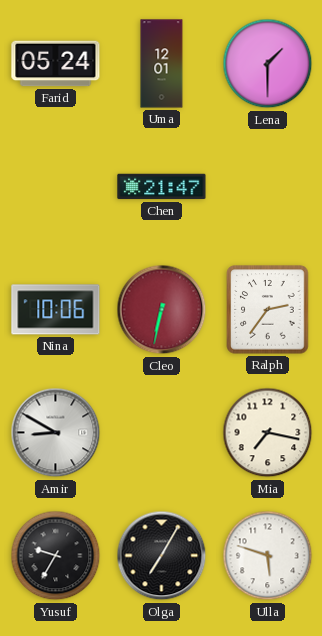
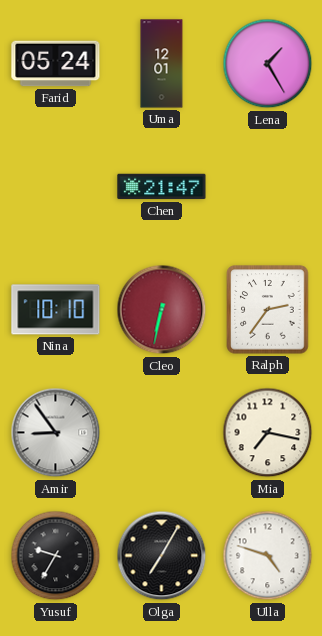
Lena: 1:30 -> 1:25 (268, 64)
Nina: 10:06 -> 10:10 (56, 310)
Amir: 8:50 -> 8:54 (56, 433)
Ulla: 5:48 -> 4:48 (268, 556)
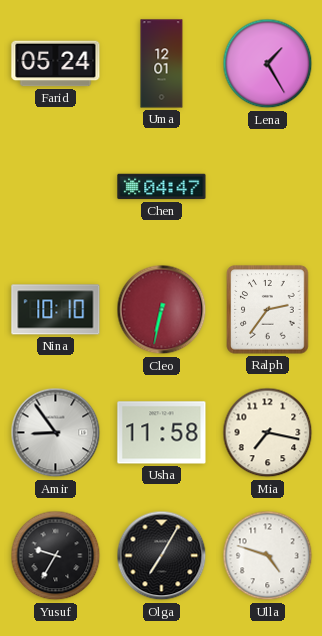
Chen: 21:47 -> 04:47 (162, 187)
Usha: none -> 11:58 (162, 433)
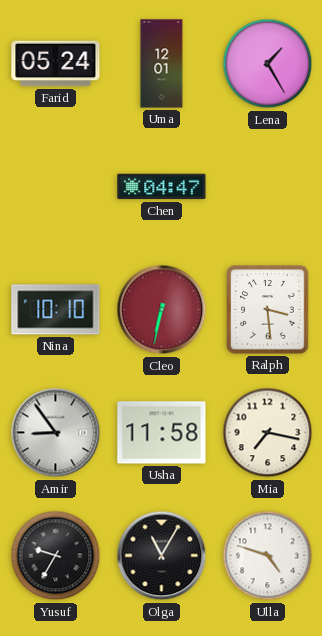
Ralph: 2:36 -> 3:29 (268, 310)
Olga: 7:05 -> 11:05 (162, 556)
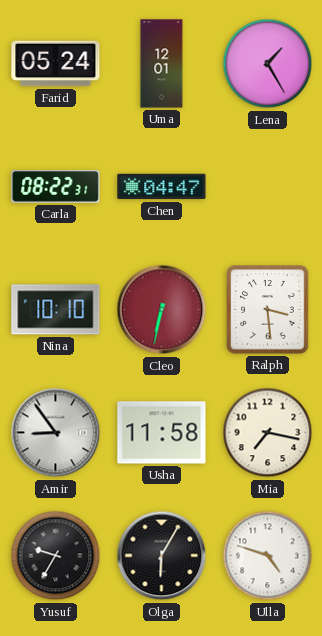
Carla: none -> 08:22 (56, 187)
Olga: 11:05 -> 6:05 (162, 556)
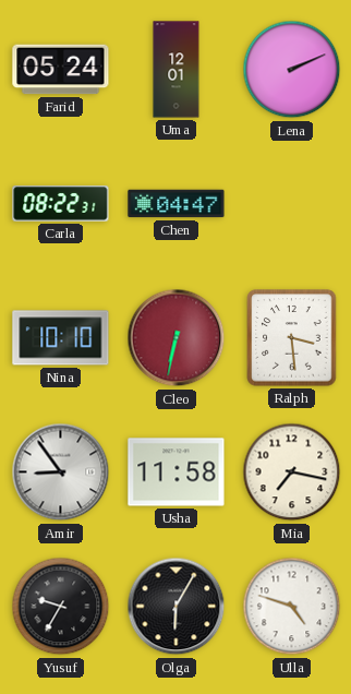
Lena: 1:25 -> 2:11 (292, 70)
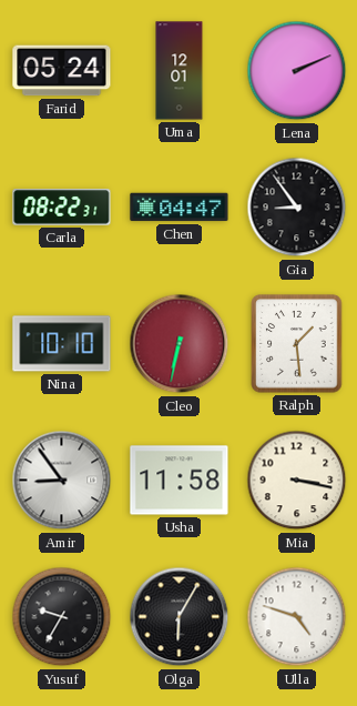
Gia: none -> 8:54 (297, 208)
Ralph: 3:29 -> 1:29 (297, 344)
Mia: 7:17 -> 3:17 (297, 481)
